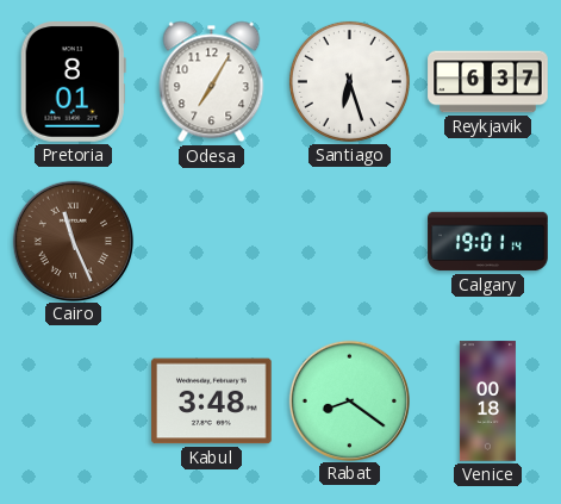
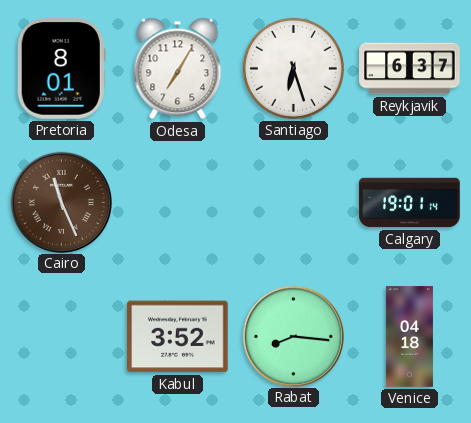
Kabul: 3:48 -> 3:52 (178, 337)
Rabat: 8:21 -> 8:16 (293, 336)
Venice: 00:18 -> 04:18 (409, 337)
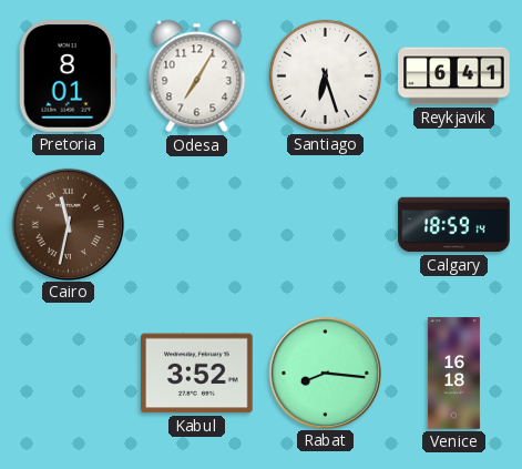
Reykjavik: 6:37 -> 6:41 (454, 77)
Cairo: 11:26 -> 11:32 (68, 224)
Calgary: 19:01 -> 18:59 (454, 225)
Venice: 04:18 -> 16:18 (453, 374)
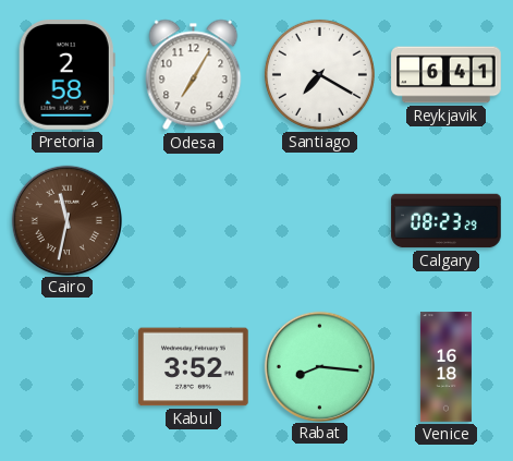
Pretoria: 8:01 -> 2:58 (66, 75)
Santiago: 6:27 -> 7:20 (319, 74)
Calgary: 18:59 -> 08:23 (447, 221)
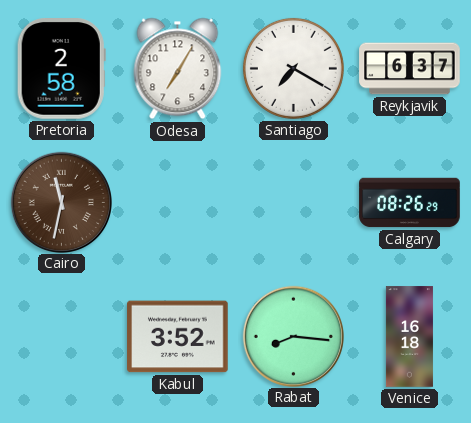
Reykjavik: 6:41 -> 6:37 (410, 69)
Calgary: 08:23 -> 08:26 (410, 203)
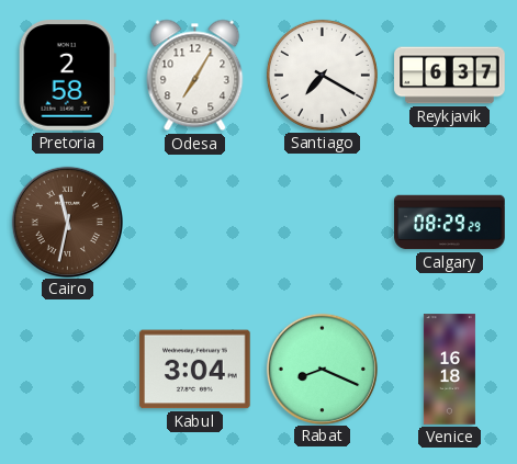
Calgary: 08:26 -> 08:29 (450, 223)
Kabul: 3:52 -> 3:04 (195, 370)
Rabat: 8:16 -> 8:19 (322, 369)
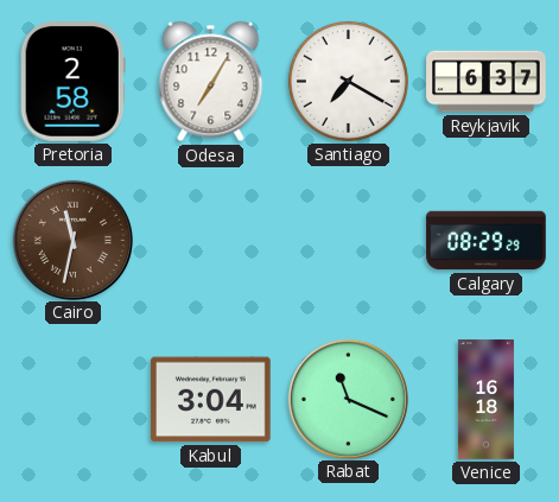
Rabat: 8:19 -> 11:19 (348, 399)
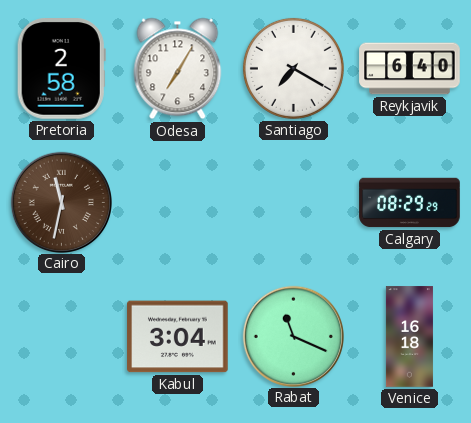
Reykjavik: 6:37 -> 6:40 (410, 69)
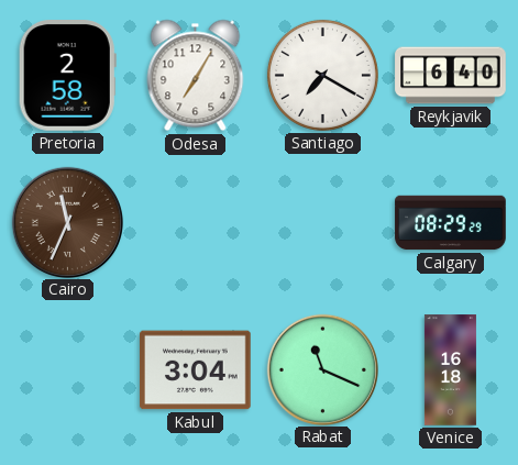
Cairo: 11:32 -> 11:34 (67, 222)
